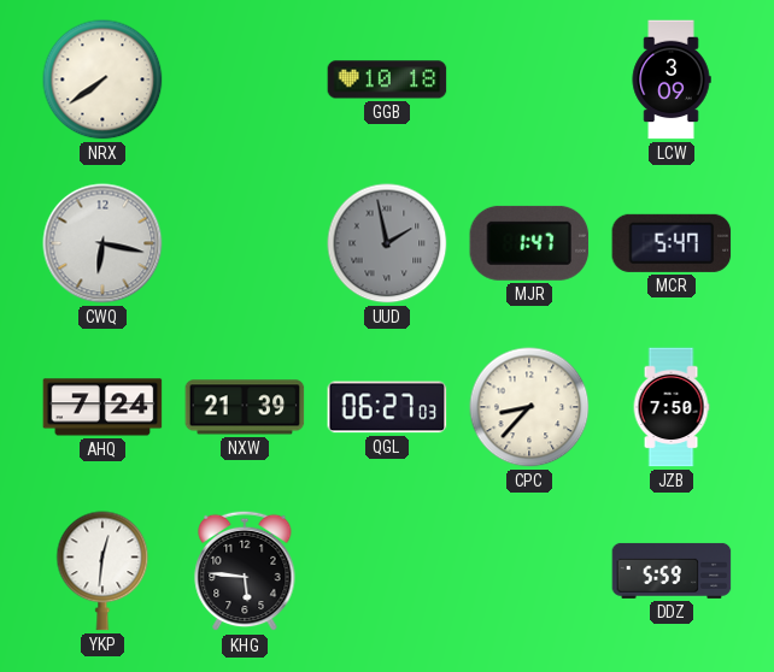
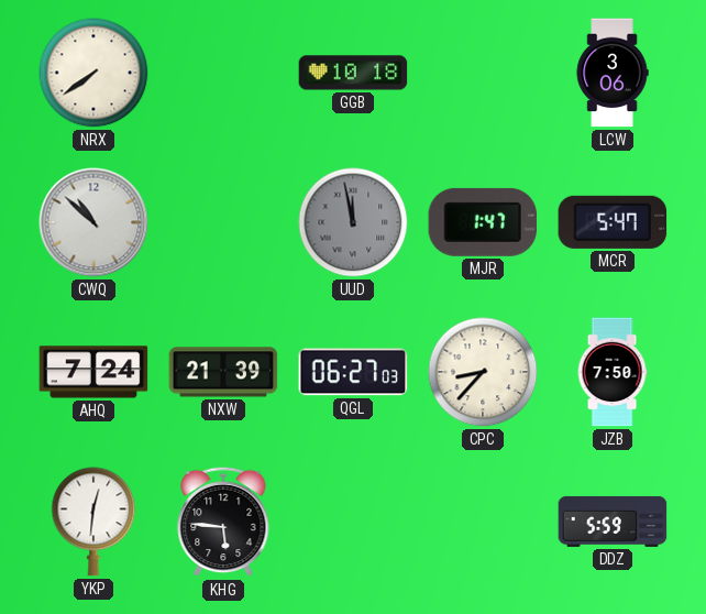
LCW: 3:09 -> 3:06 (613, 73)
CWQ: 6:17 -> 10:52 (93, 222)
UUD: 1:58 -> 11:58 (353, 222)
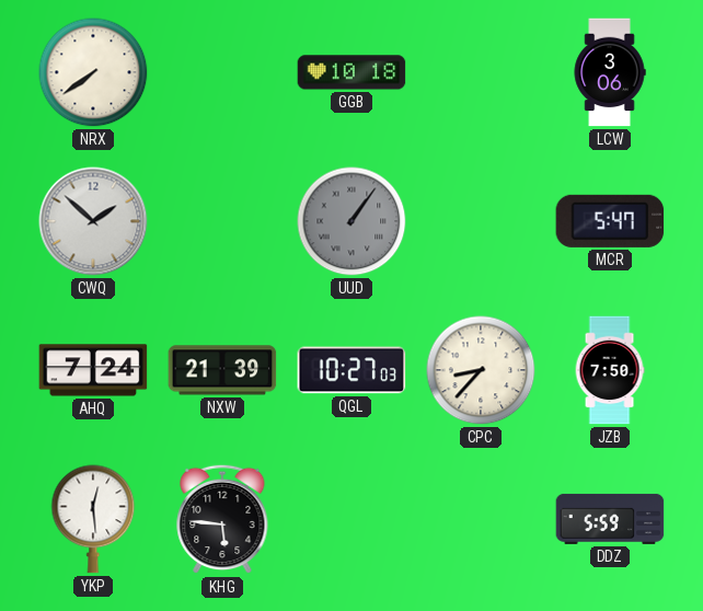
CWQ: 10:52 -> 1:52 (93, 221)
UUD: 11:58 -> 1:06 (351, 221)
MJR: 1:47 -> none (483, 222)
QGL: 06:27 -> 10:27 (351, 370)
YKP: 12:31 -> 12:29 (93, 519)
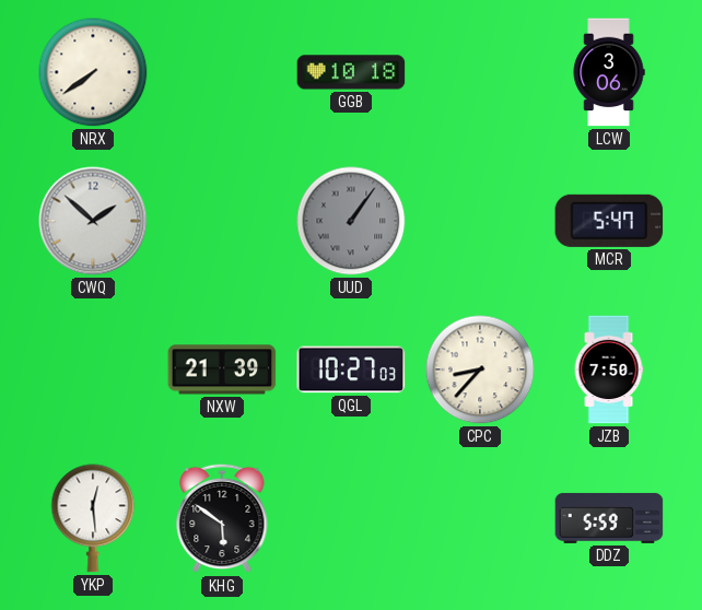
AHQ: 7:24 -> none (93, 370)
KHG: 5:46 -> 5:51 (222, 518)
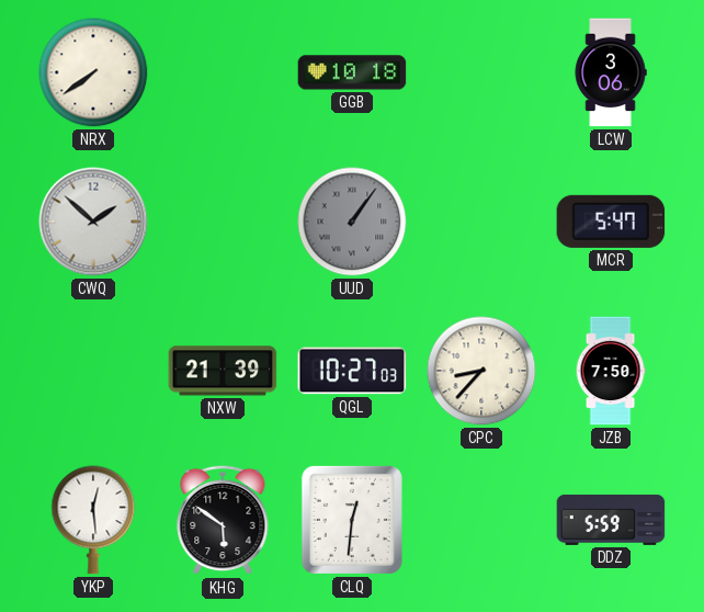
CLQ: none -> 12:31 (352, 520)
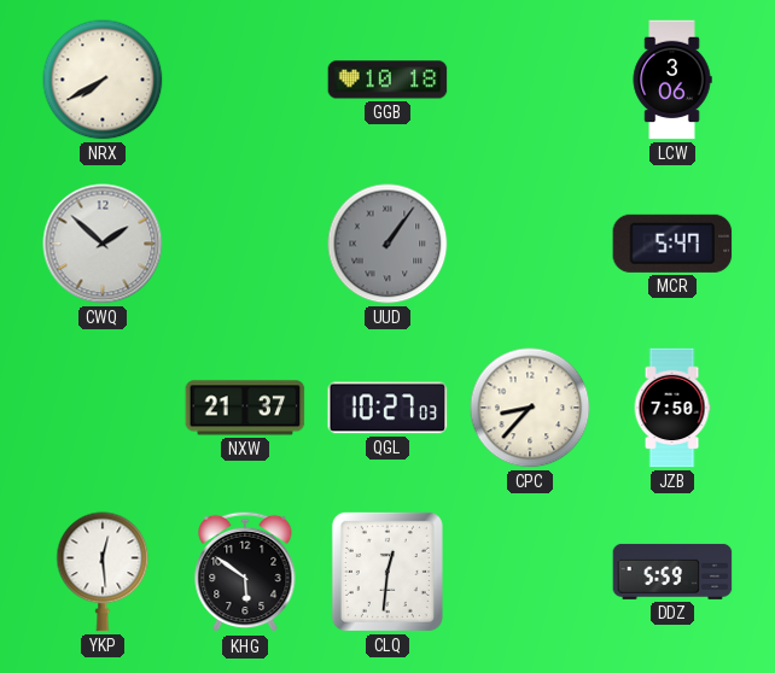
NRX: 7:39 -> 7:40 (103, 80)
NXW: 21:39 -> 21:37 (245, 408)
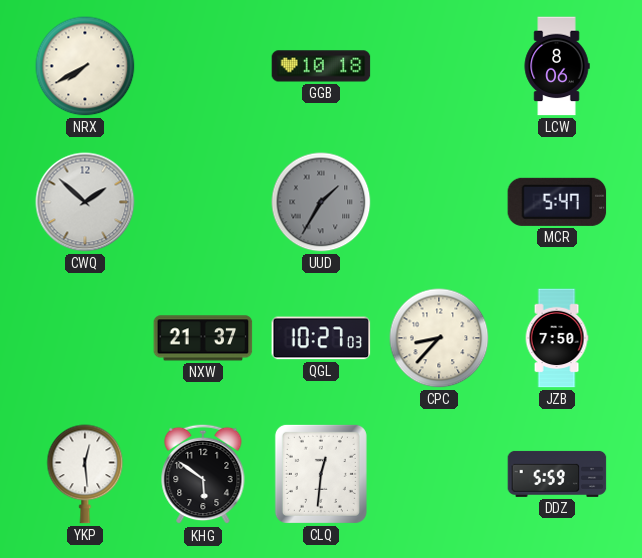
LCW: 3:06 -> 8:06 (557, 66)
UUD: 1:06 -> 1:35 (321, 202)
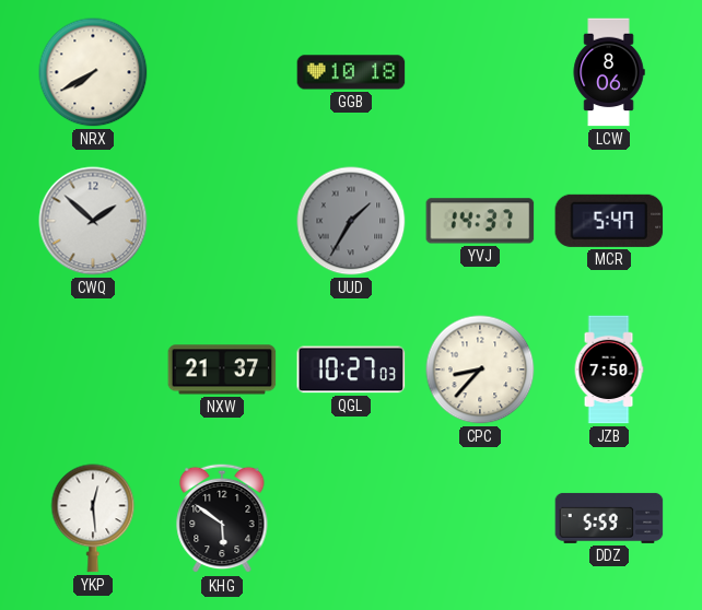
YVJ: none -> 14:37 (480, 221)
CLQ: 12:31 -> none (321, 474)
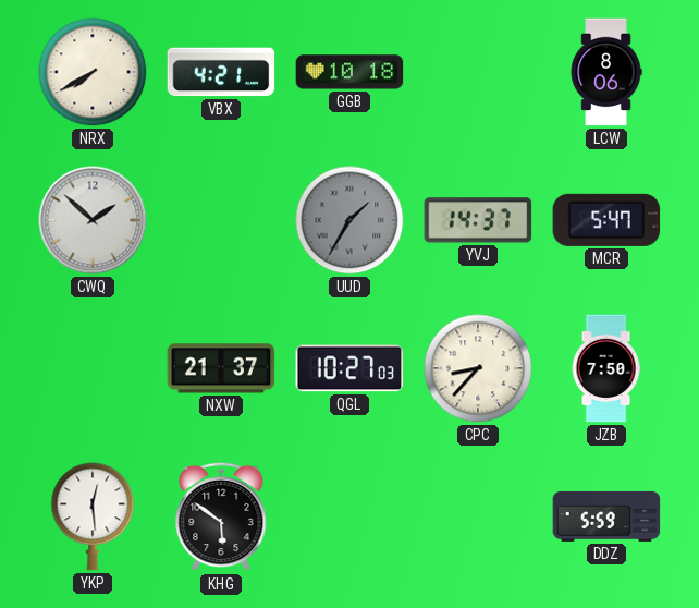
VBX: none -> 4:21 (221, 72)
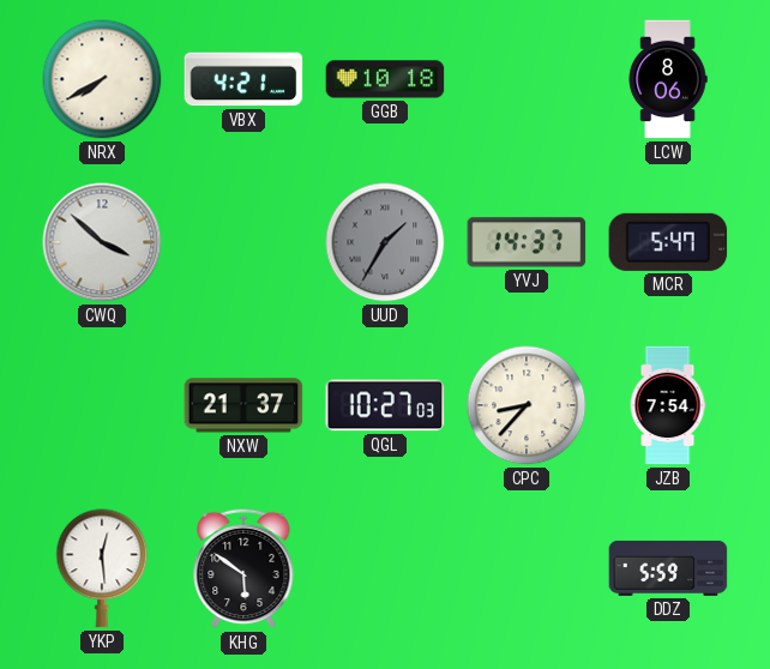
CWQ: 1:52 -> 3:52 (102, 242)
JZB: 7:50 -> 7:54 (668, 405)
